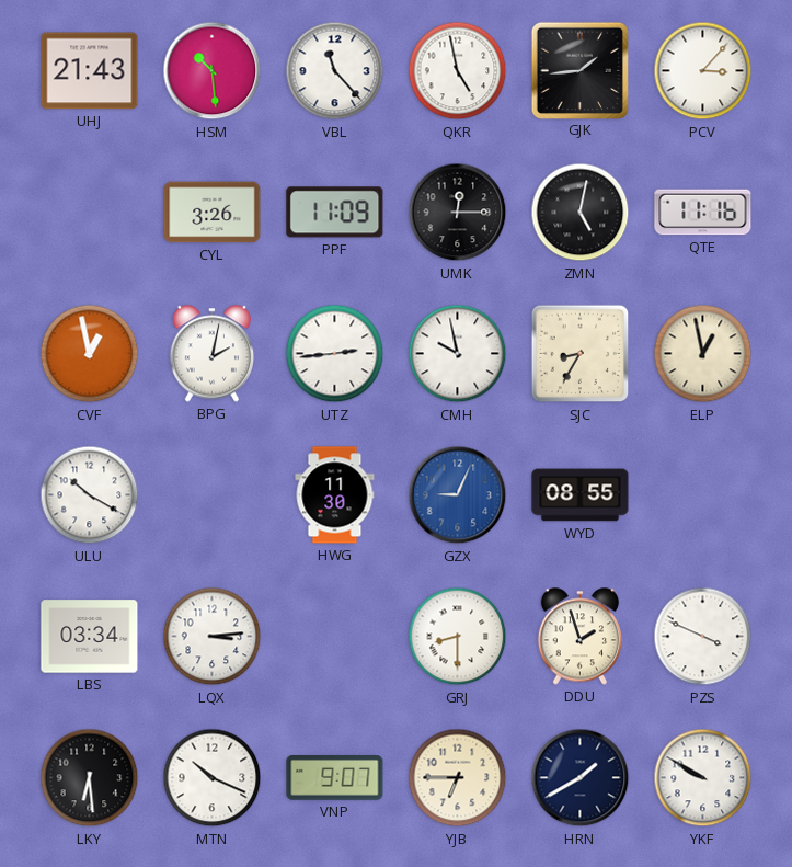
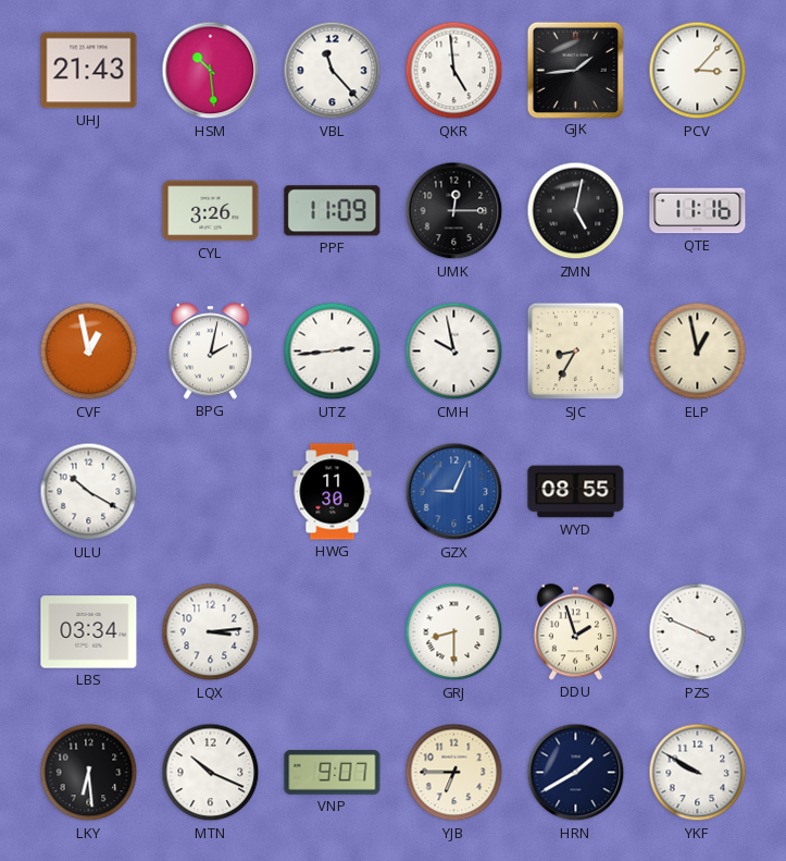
QKR: 4:58 -> 4:59 (454, 71)
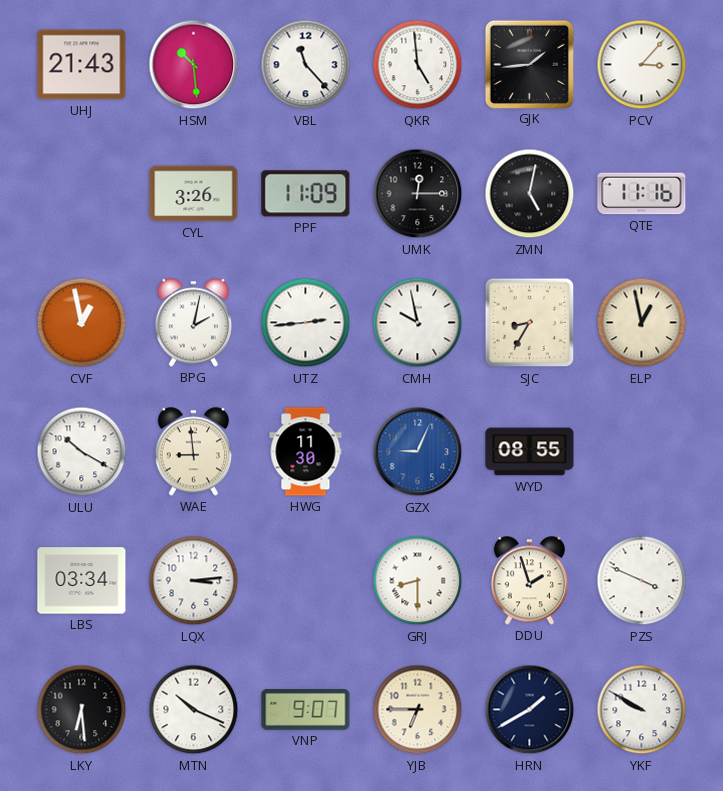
WAE: none -> 8:59 (193, 452)
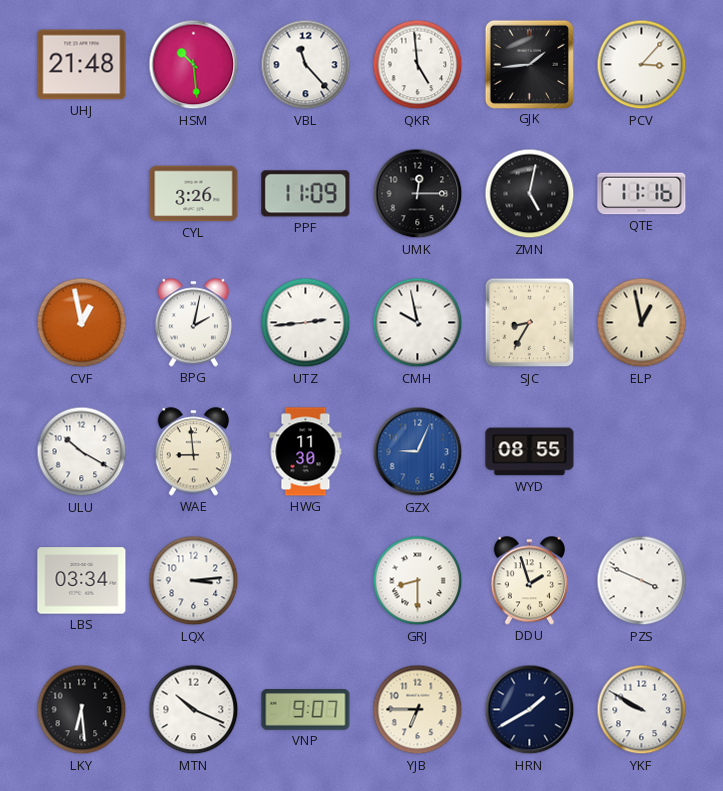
UHJ: 21:43 -> 21:48 (82, 65)
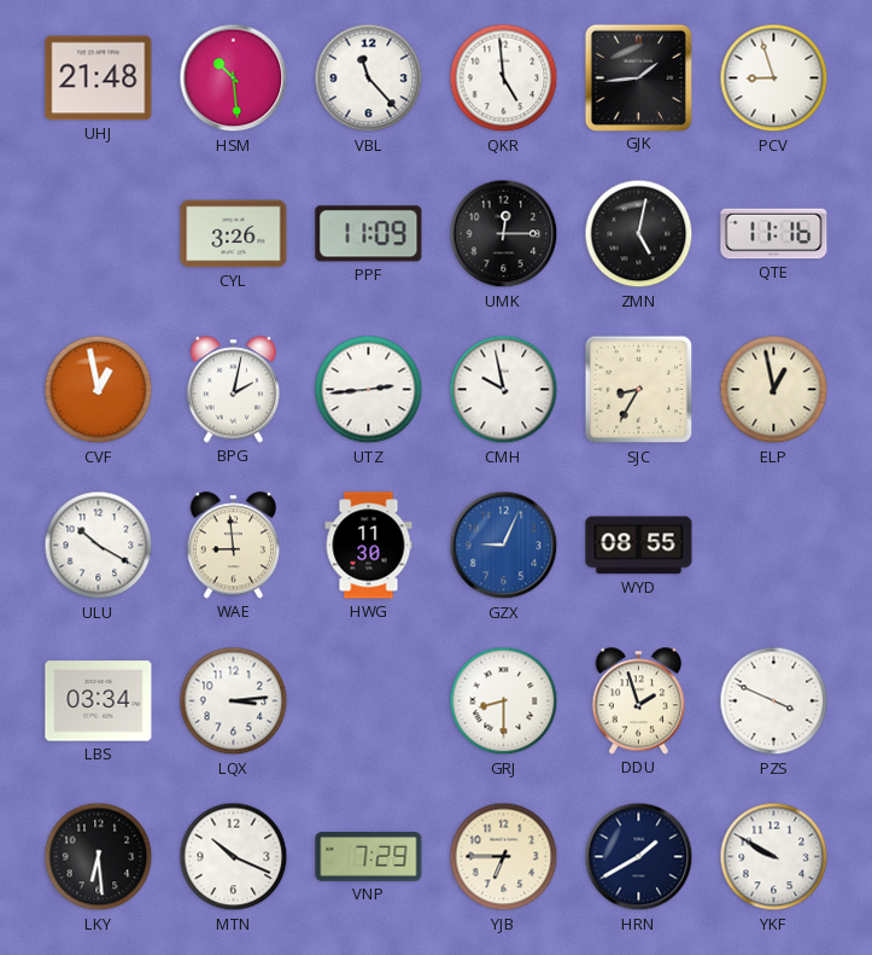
PCV: 3:07 -> 8:57 (774, 78)
VNP: 9:07 -> 7:29 (369, 857)
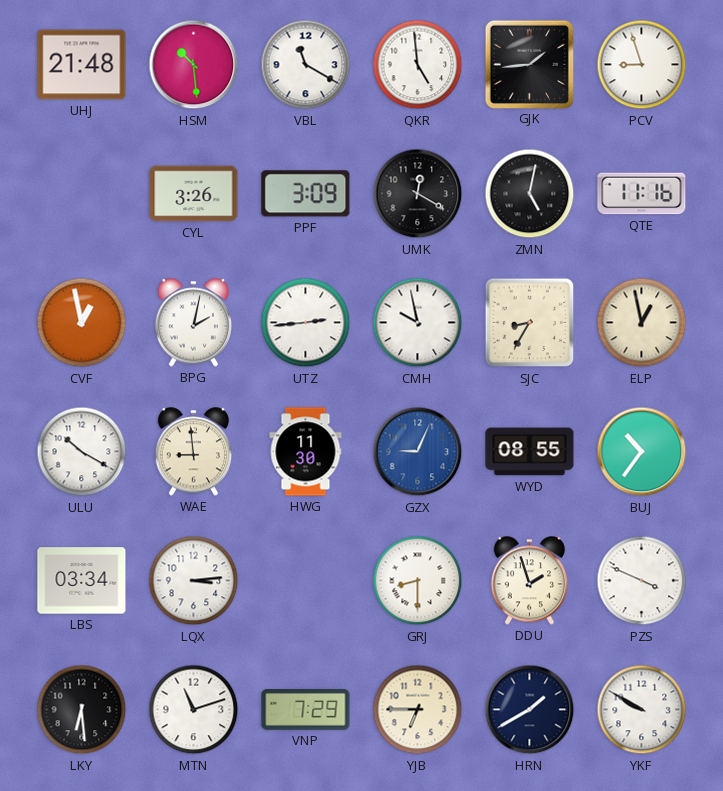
VBL: 11:23 -> 11:20 (306, 65)
PPF: 11:09 -> 3:09 (306, 194)
UMK: 12:15 -> 12:20 (418, 194)
BUJ: none -> 10:36 (642, 452)
MTN: 10:19 -> 11:12 (194, 710)
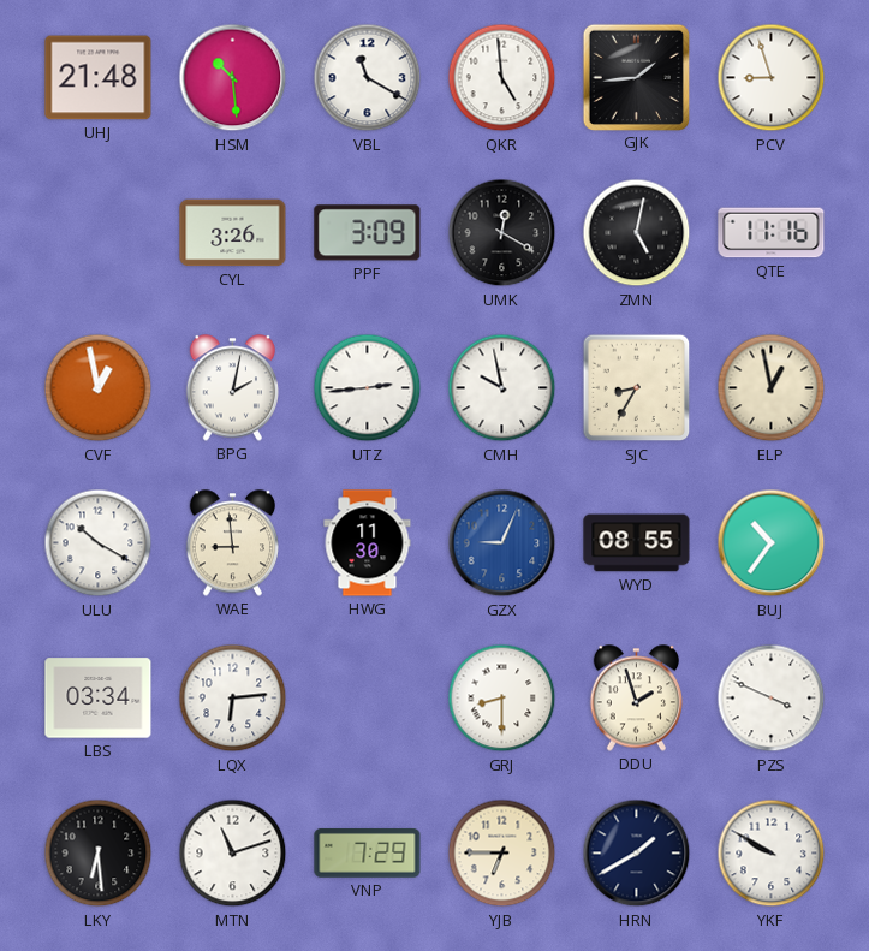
LQX: 3:14 -> 6:14 (233, 699)
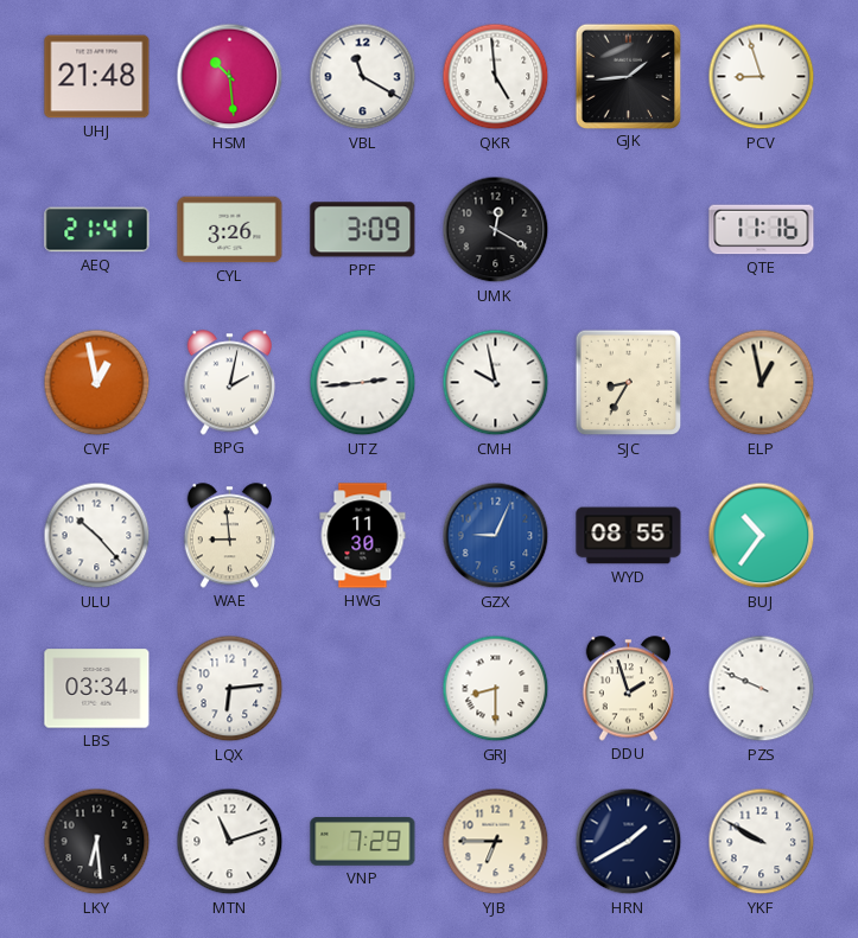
AEQ: none -> 21:41 (97, 230)
ZMN: 5:02 -> none (637, 233)
ULU: 10:20 -> 10:23 (97, 536)
PZS: 3:49 -> 9:49 (762, 689)
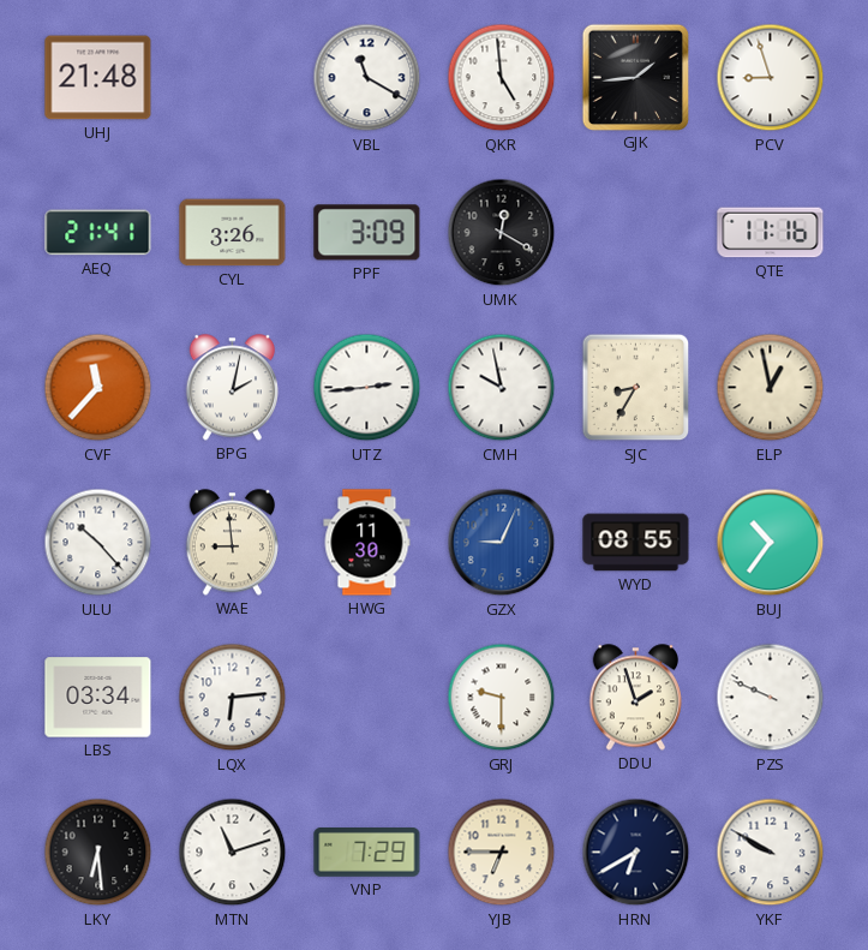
HSM: 10:29 -> none (230, 77)
CVF: 12:58 -> 11:37 (98, 388)
GRJ: 8:30 -> 9:30 (502, 698)
HRN: 1:40 -> 6:40 (636, 853)
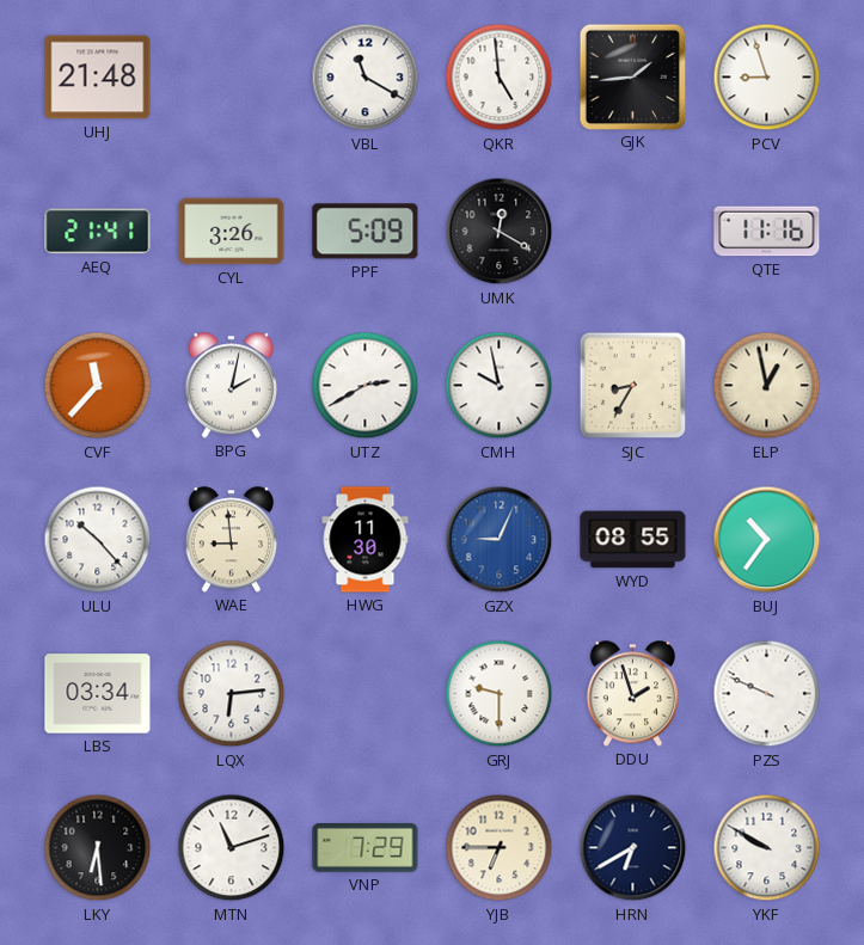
PPF: 3:09 -> 5:09 (366, 232)
UTZ: 2:44 -> 2:40 (366, 386)
